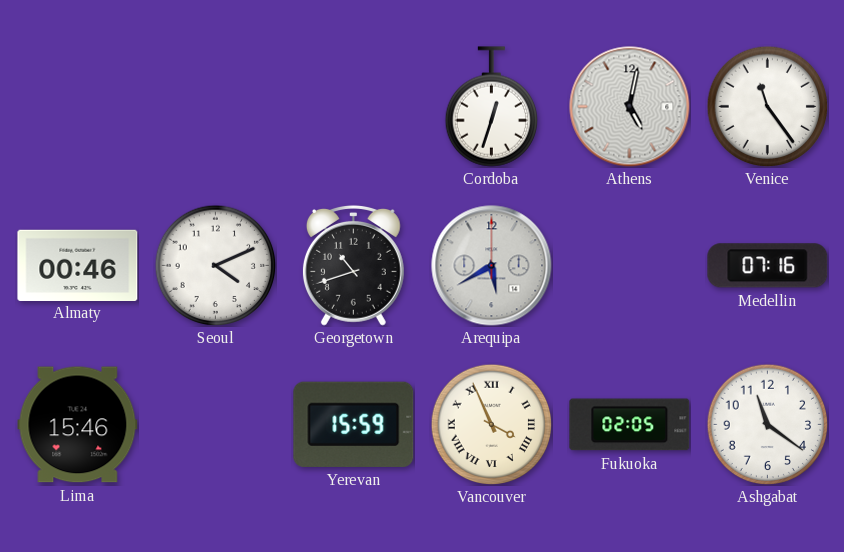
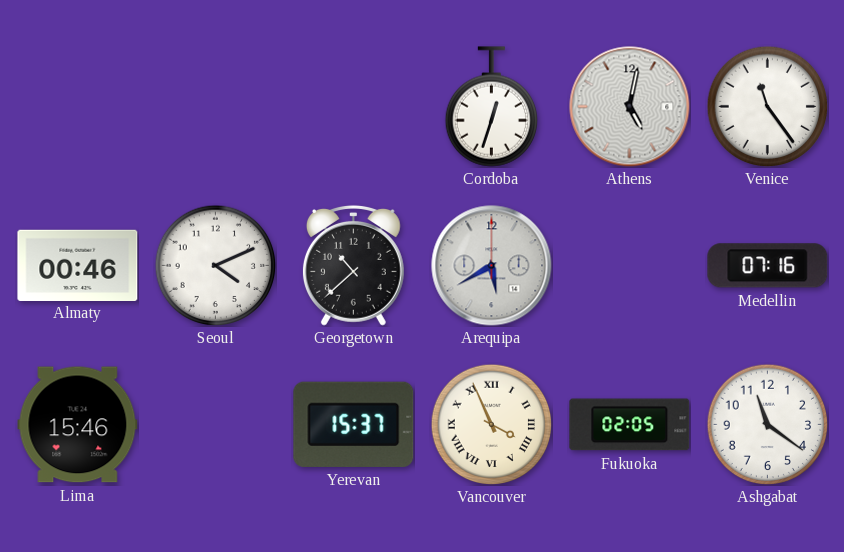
Georgetown: 10:42 -> 10:38 (353, 265)
Yerevan: 15:59 -> 15:37 (354, 424)
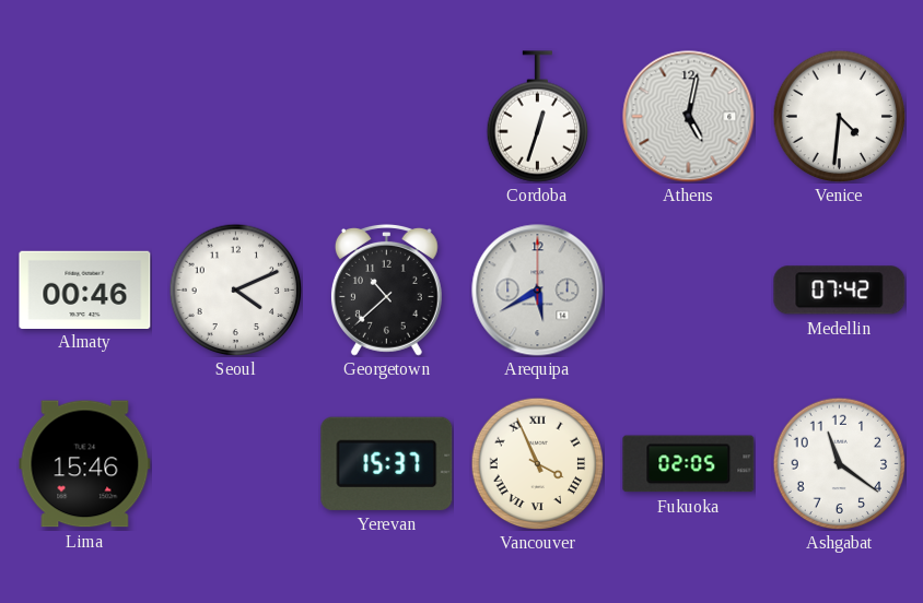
Venice: 11:24 -> 4:31 (839, 116)
Medellin: 07:16 -> 07:42 (840, 291)
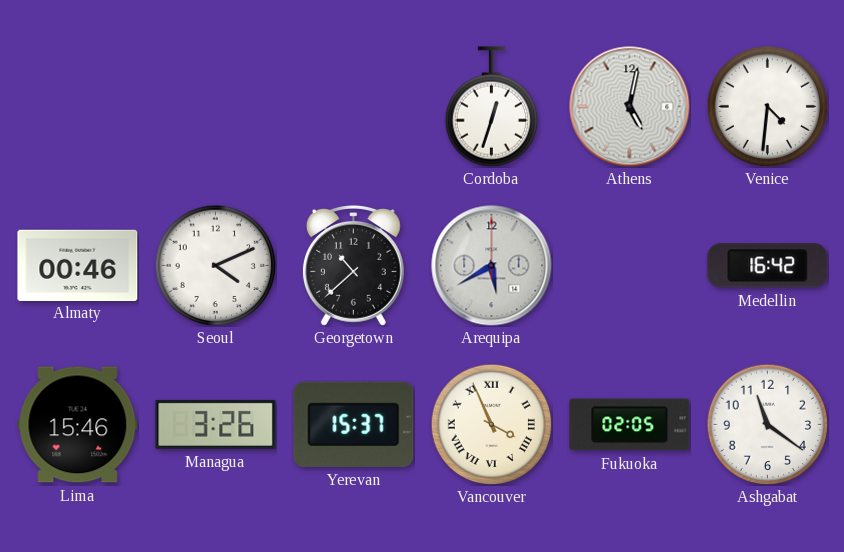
Medellin: 07:42 -> 16:42 (768, 266)
Managua: none -> 3:26 (216, 424)
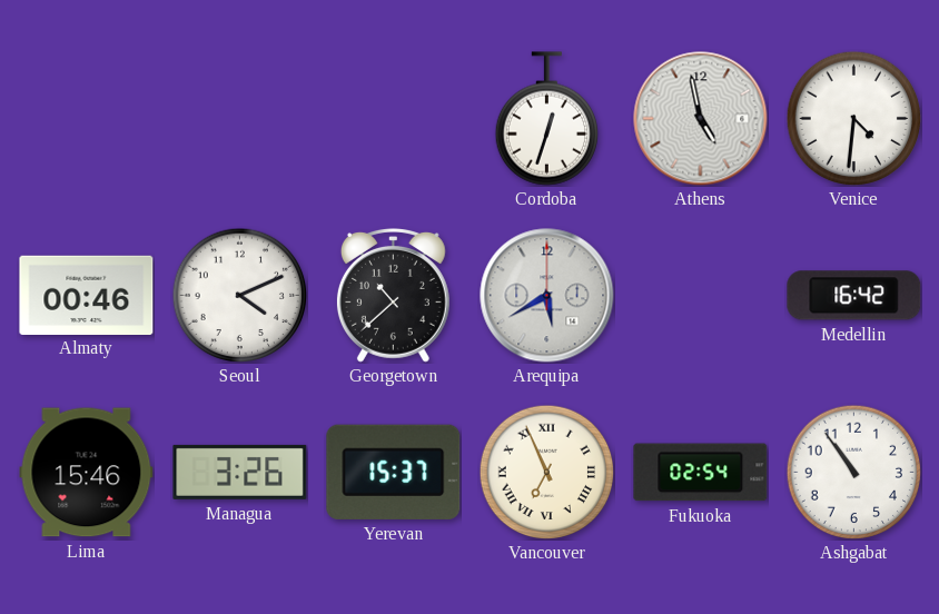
Athens: 5:02 -> 4:58 (701, 119)
Vancouver: 3:56 -> 6:56 (546, 472)
Fukuoka: 02:05 -> 02:54 (701, 473)
Ashgabat: 11:21 -> 10:54 (853, 472)
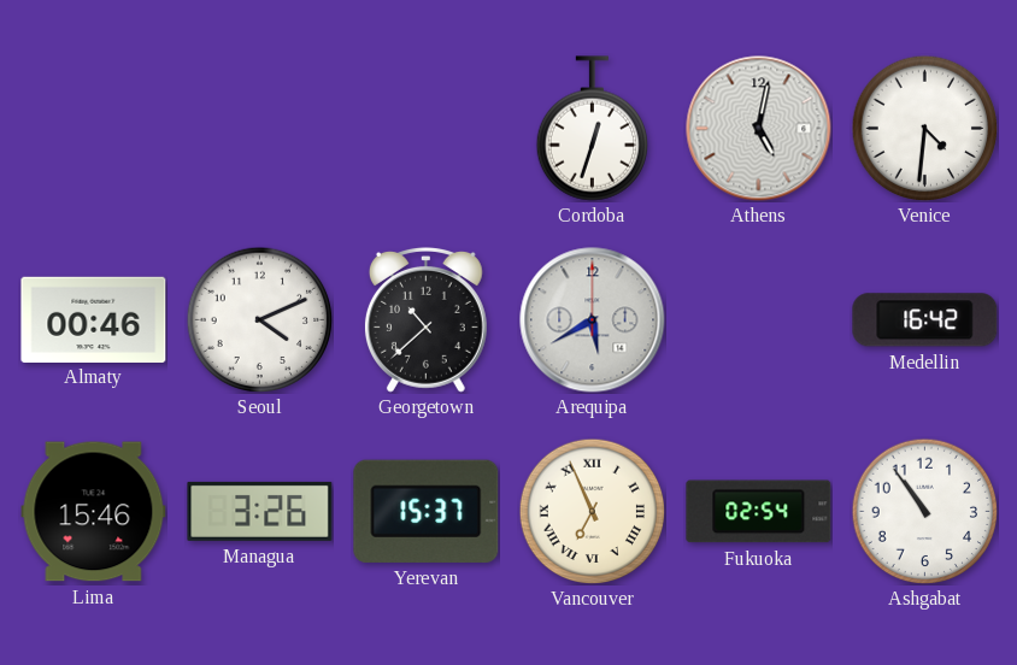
Athens: 4:58 -> 5:02 (759, 129)
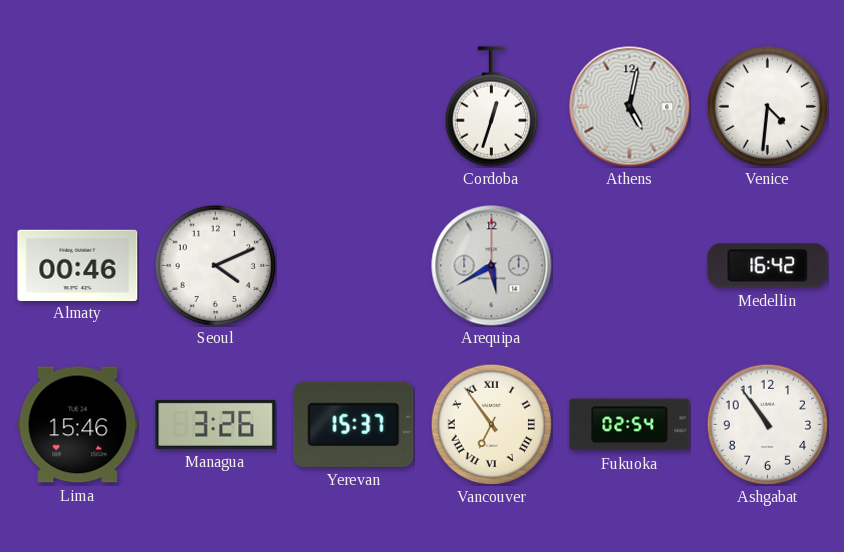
Georgetown: 10:38 -> none (425, 319)
Vancouver: 6:56 -> 6:54 (491, 424)
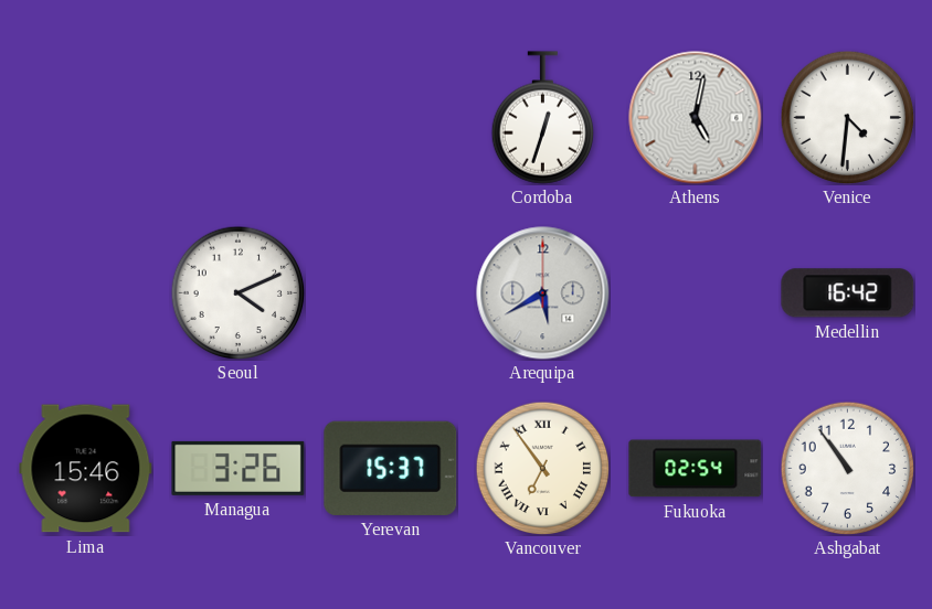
Almaty: 00:46 -> none (78, 265)
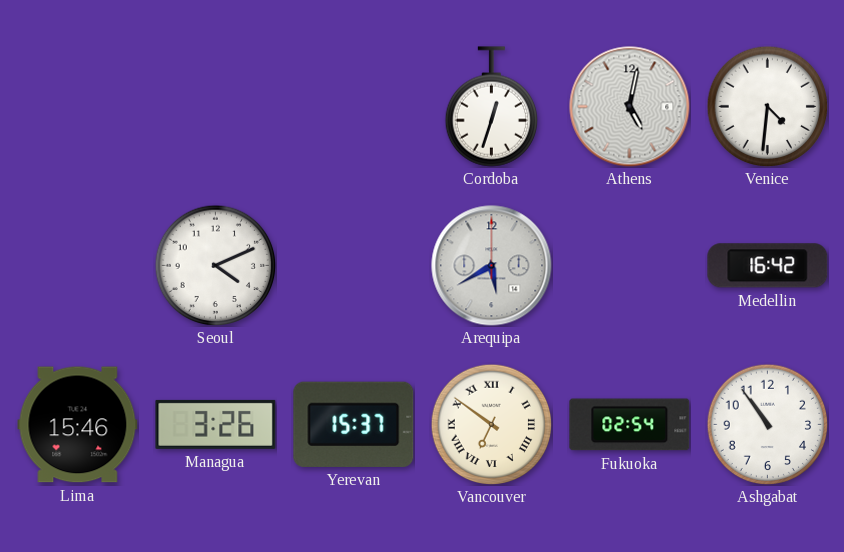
Vancouver: 6:54 -> 6:51 (491, 424)
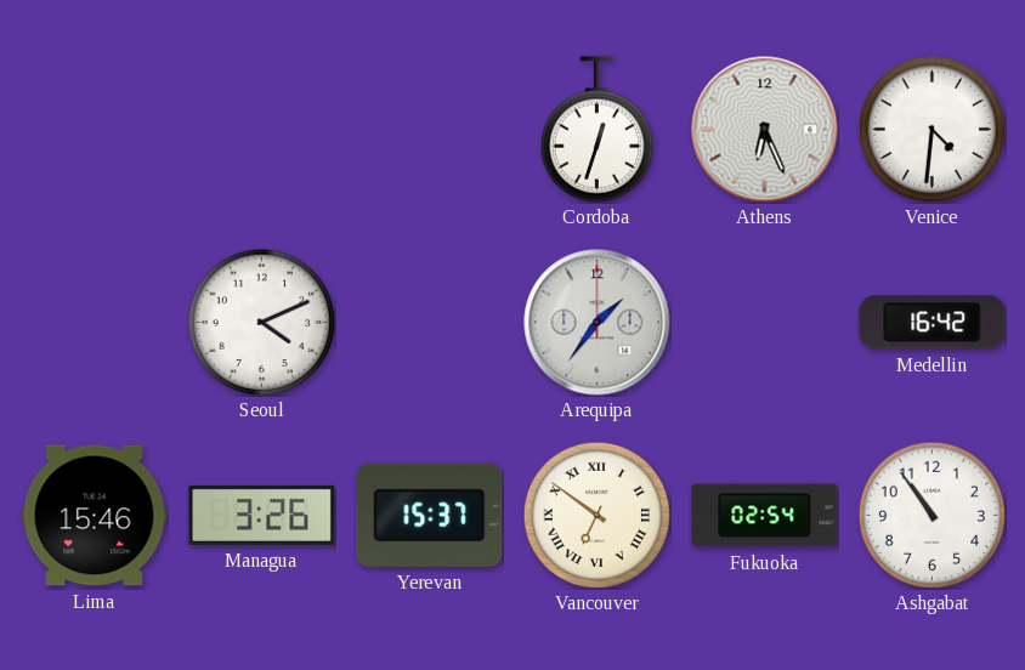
Athens: 5:02 -> 6:26 (765, 130)
Arequipa: 5:40 -> 1:36 (598, 323)
